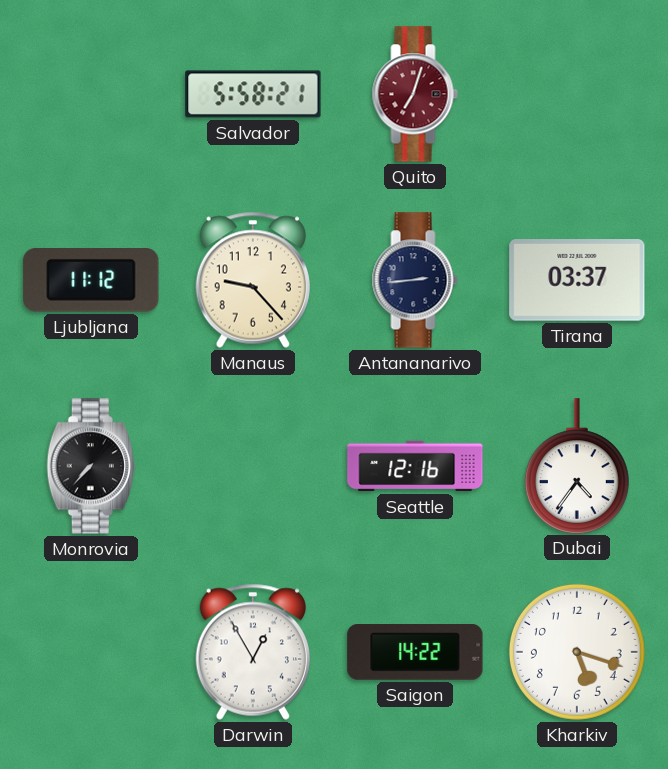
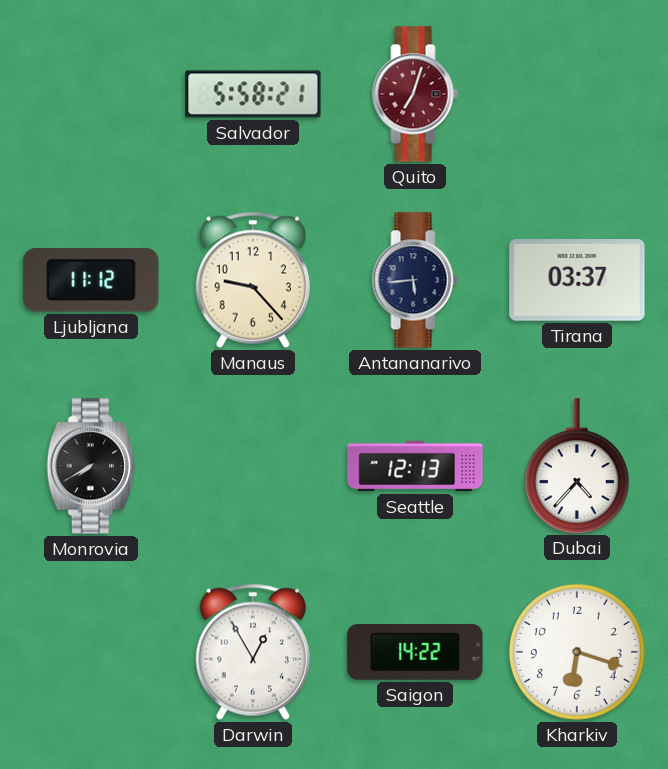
Antananarivo: 2:44 -> 5:44 (415, 280)
Monrovia: 7:37 -> 7:40 (91, 466)
Seattle: 12:16 -> 12:13 (415, 466)
Dubai: 4:36 -> 4:37 (577, 466)
Kharkiv: 5:18 -> 6:18 (577, 652)
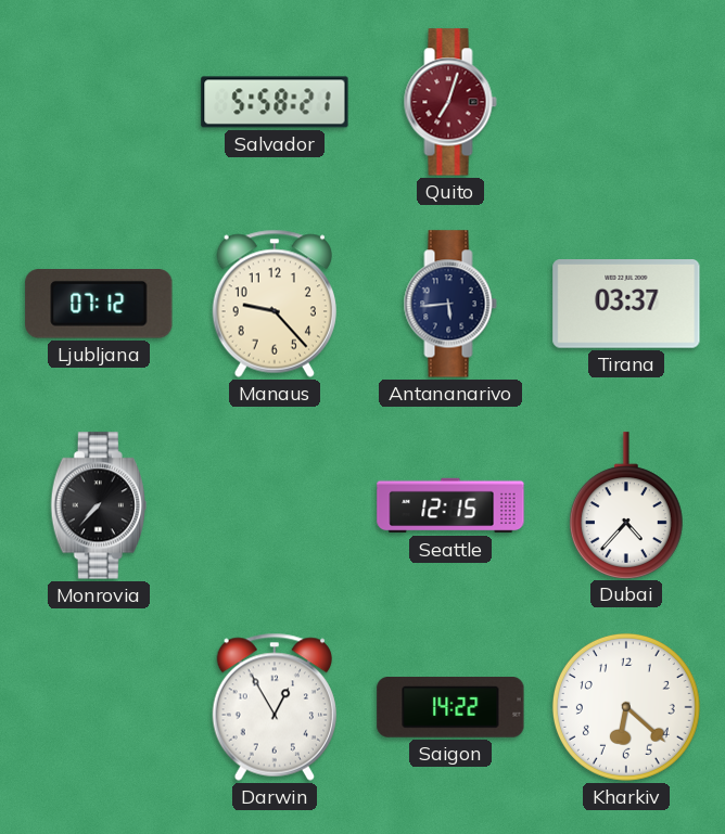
Ljubljana: 11:12 -> 07:12 (99, 305)
Monrovia: 7:40 -> 7:37 (99, 505)
Seattle: 12:13 -> 12:15 (450, 505)
Kharkiv: 6:18 -> 6:22 (626, 707)
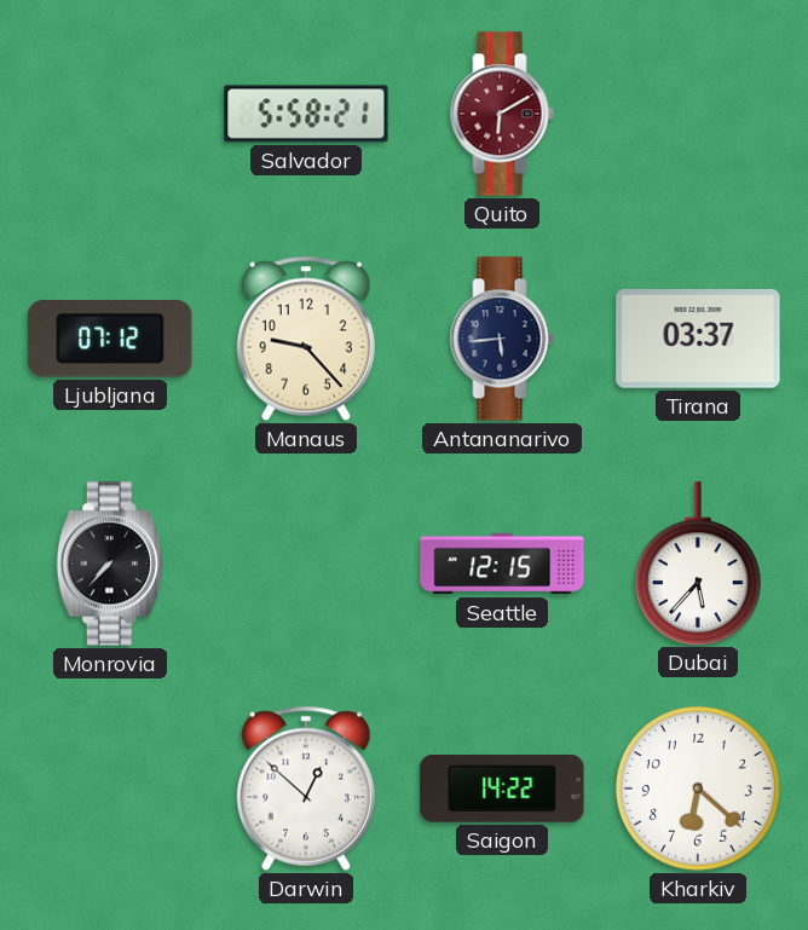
Quito: 7:03 -> 6:10 (502, 114)
Dubai: 4:37 -> 5:37 (698, 564)
Darwin: 12:55 -> 12:52 (306, 789)
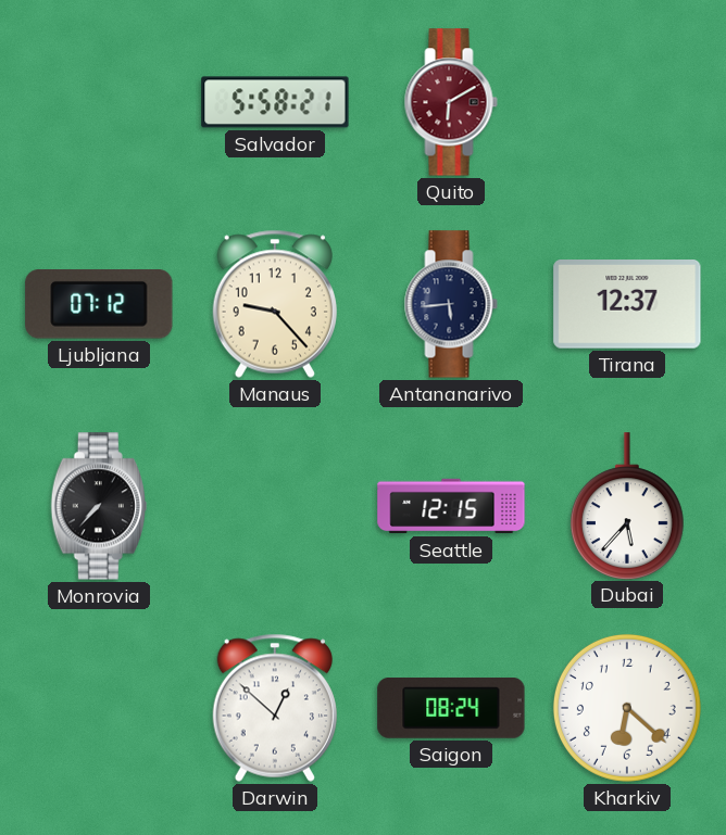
Tirana: 03:37 -> 12:37 (627, 305)
Saigon: 14:22 -> 08:24 (451, 709)
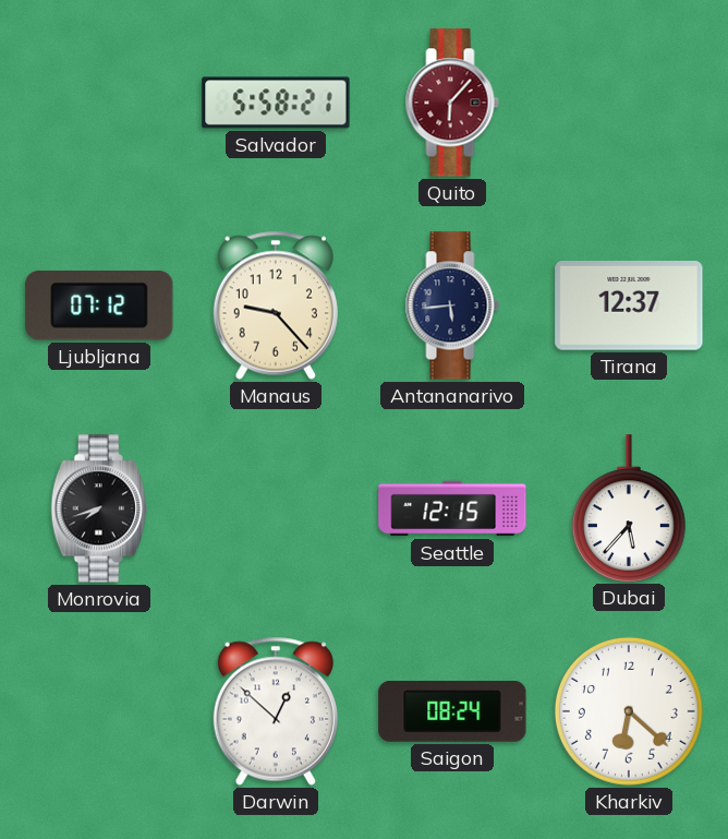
Quito: 6:10 -> 6:07 (452, 103)
Monrovia: 7:37 -> 7:42 (99, 508)
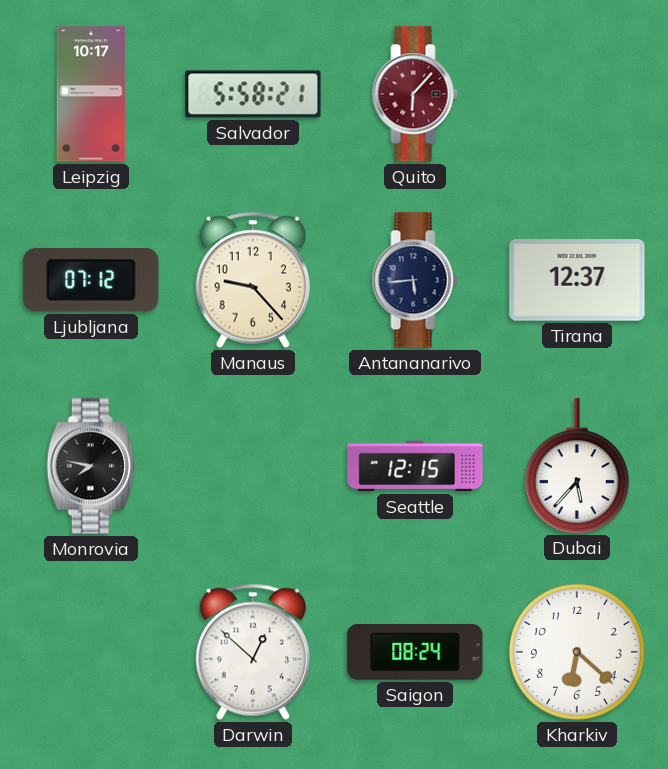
Leipzig: none -> 10:17 (91, 94)
Monrovia: 7:42 -> 7:47 (91, 466)
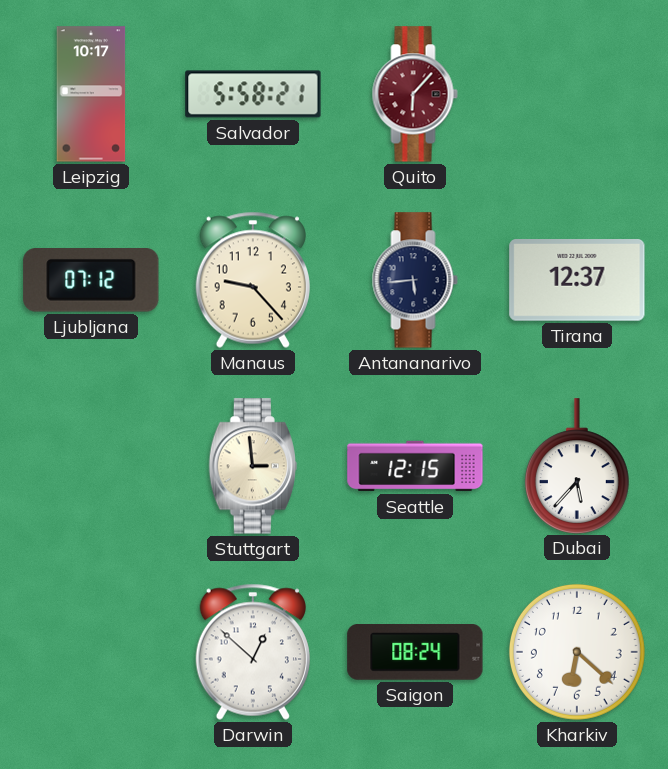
Monrovia: 7:47 -> none (91, 466)
Stuttgart: none -> 2:59 (253, 466)
